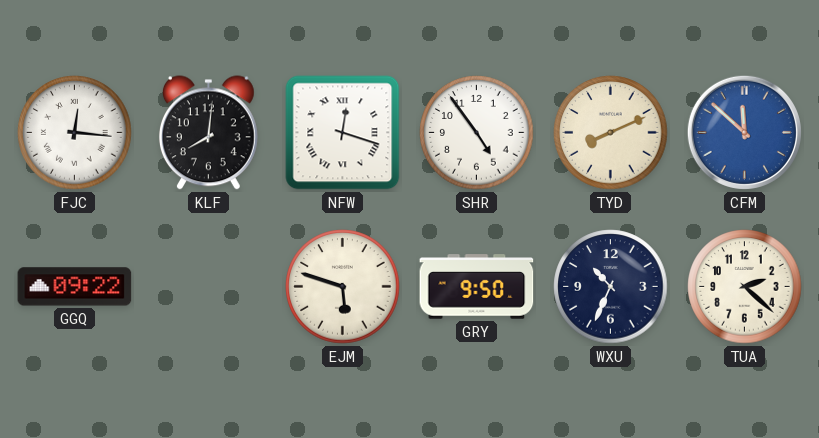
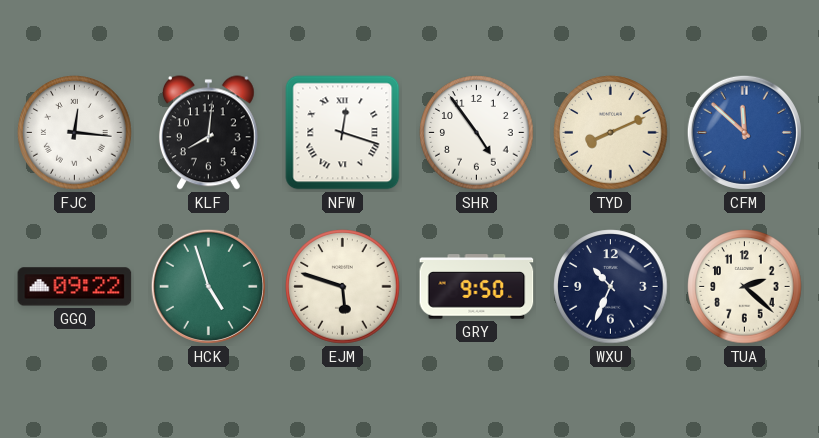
HCK: none -> 4:57 (208, 286)
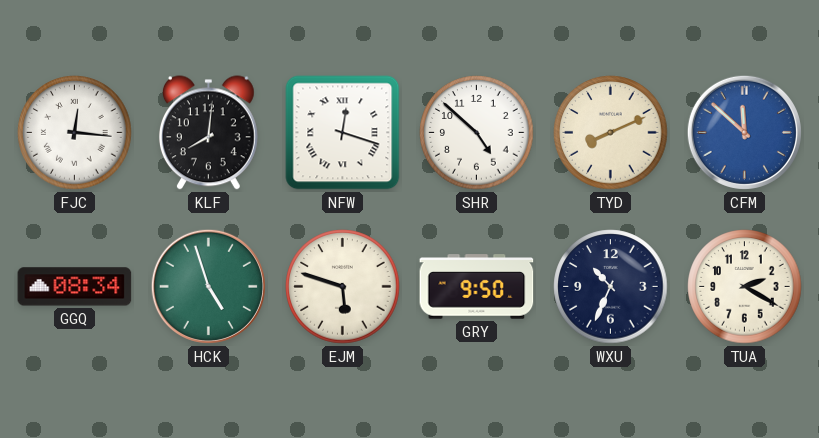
SHR: 4:54 -> 4:52 (477, 133)
GGQ: 09:22 -> 08:34 (75, 287)
TUA: 2:22 -> 2:20 (745, 287)
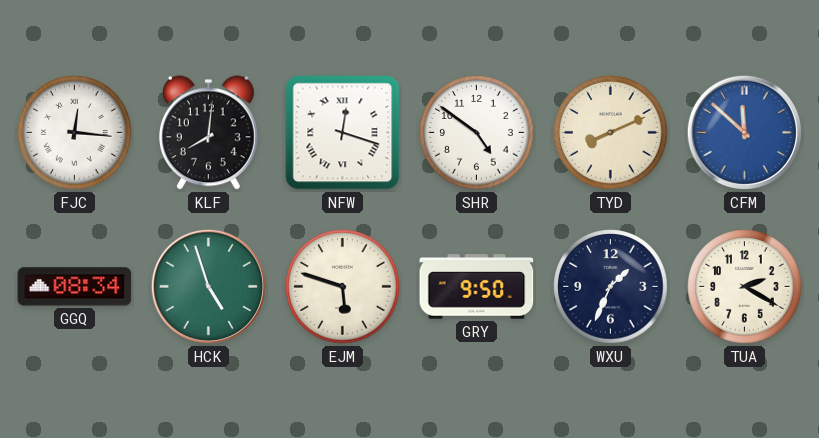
SHR: 4:52 -> 4:51 (477, 133)
WXU: 10:34 -> 1:34 (611, 287)
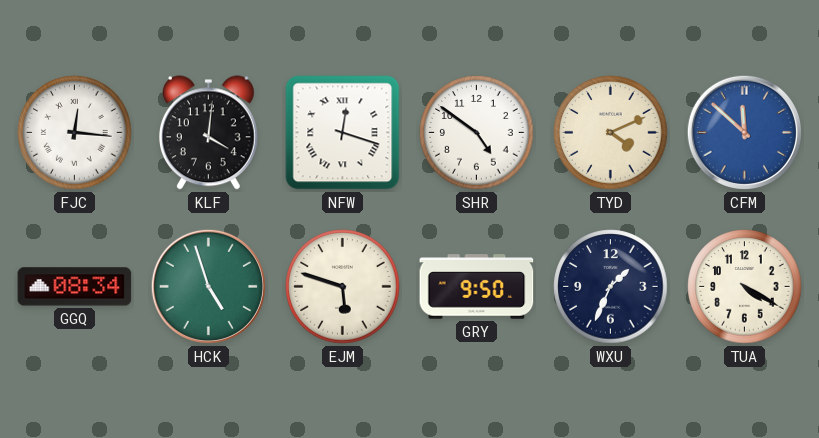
KLF: 8:01 -> 4:01 (208, 133)
TYD: 8:11 -> 4:11 (611, 133)
TUA: 2:20 -> 4:20 (745, 287)
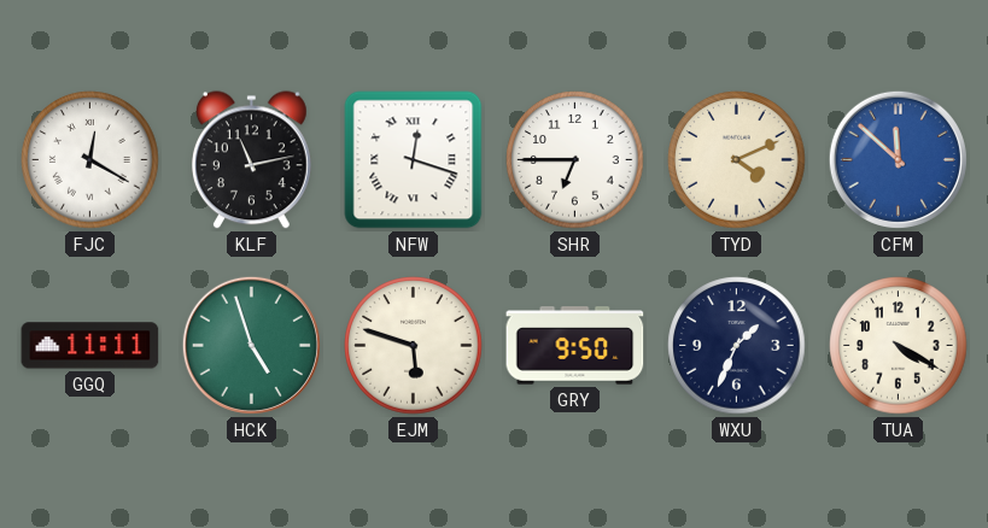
FJC: 12:16 -> 12:20 (90, 160)
KLF: 4:01 -> 11:13 (251, 160)
SHR: 4:51 -> 6:45 (575, 160)
GGQ: 08:34 -> 11:11 (90, 346)
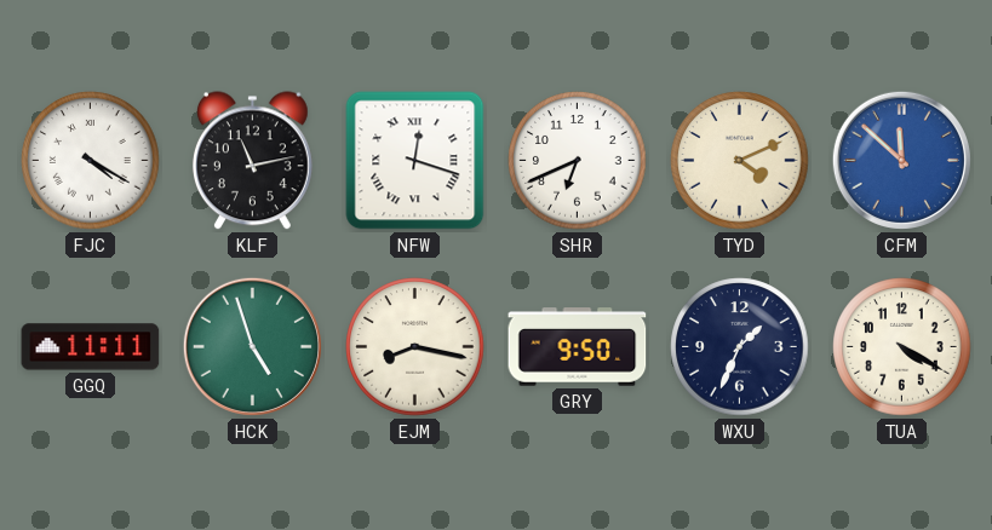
FJC: 12:20 -> 4:20 (91, 161)
SHR: 6:45 -> 6:41 (578, 161)
EJM: 5:48 -> 8:17 (415, 347)
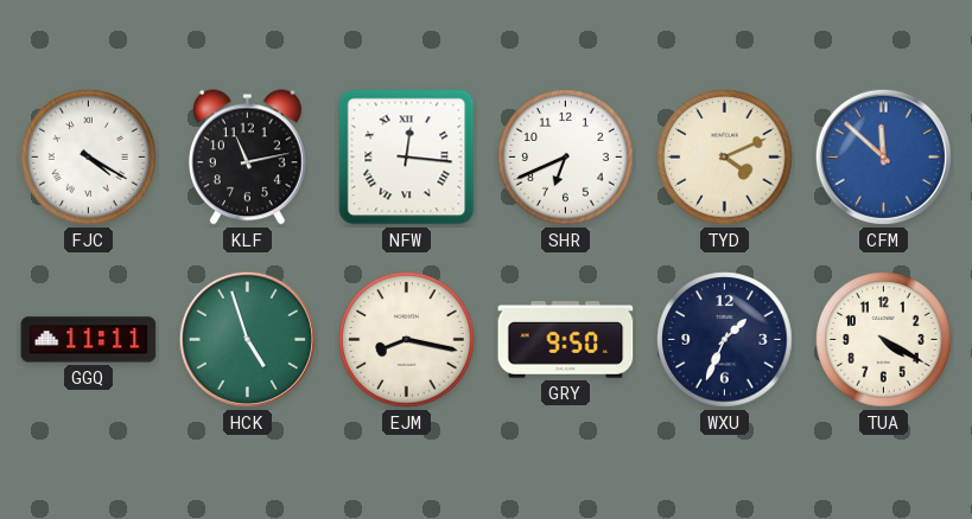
NFW: 12:18 -> 12:16 (407, 158)
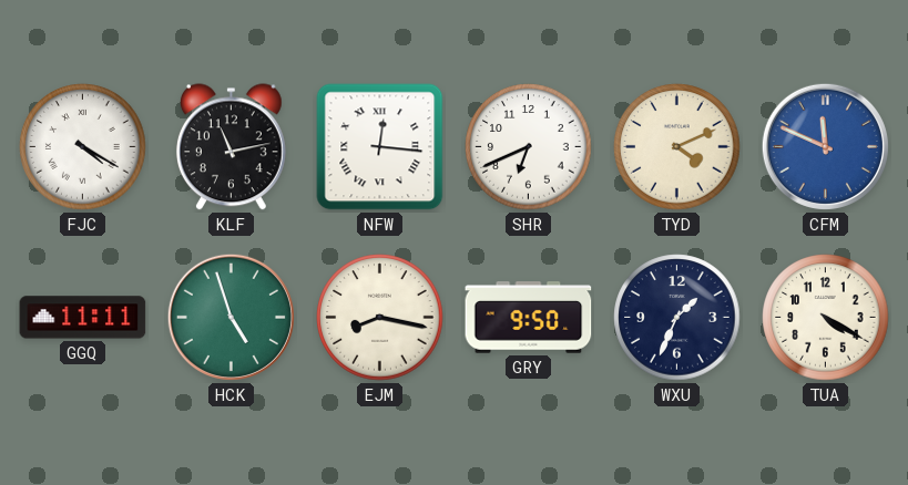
CFM: 11:52 -> 11:49 (825, 146)
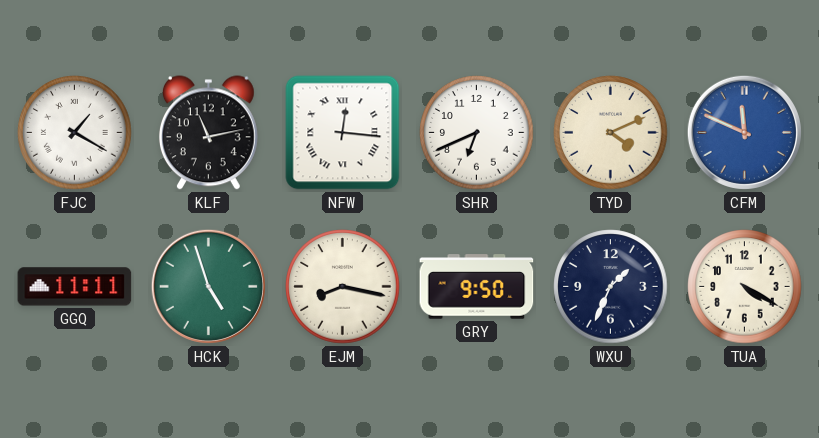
FJC: 4:20 -> 1:20 (75, 133)
